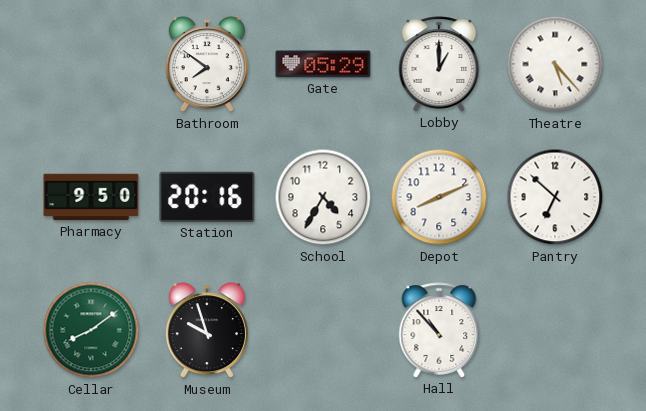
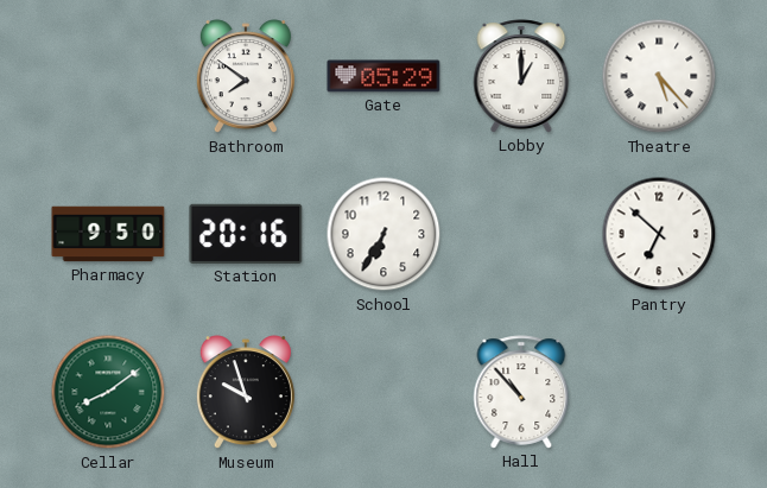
School: 4:35 -> 6:35 (383, 234)
Depot: 8:11 -> none (439, 197)
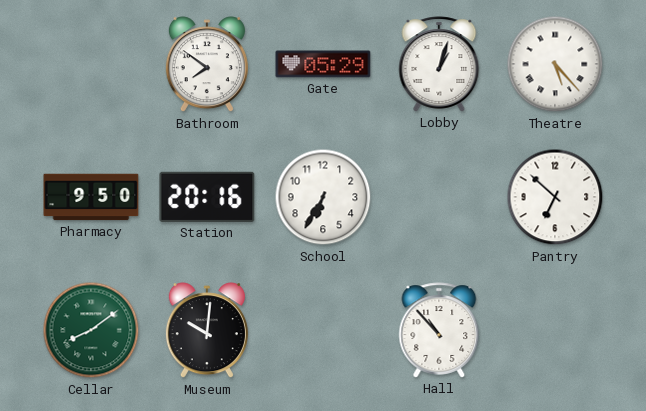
Lobby: 1:00 -> 1:03 (439, 64)
Museum: 9:57 -> 10:01 (207, 331)
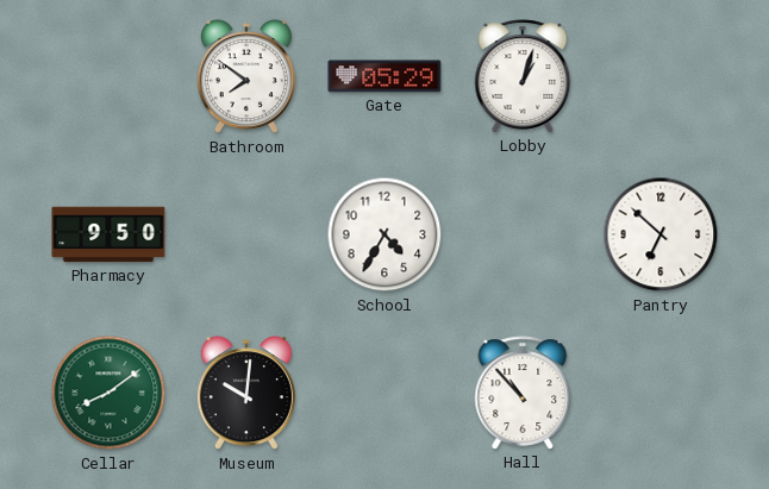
Theatre: 5:23 -> none (555, 64)
Station: 20:16 -> none (207, 197)
School: 6:35 -> 4:35 (384, 234)
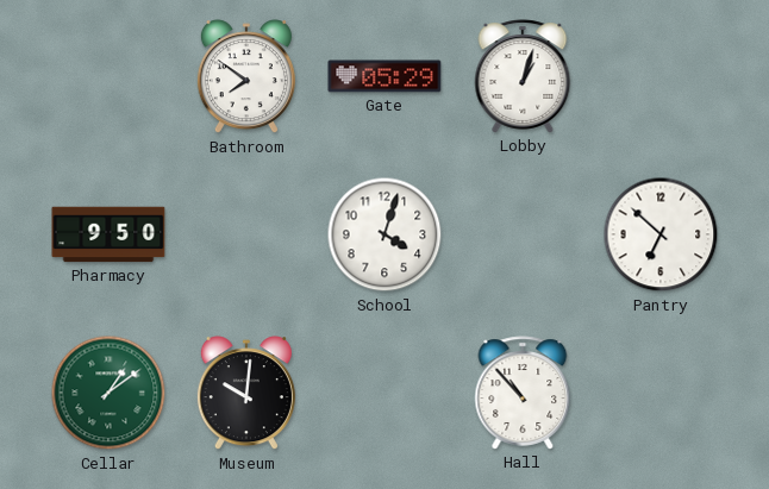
School: 4:35 -> 4:03 (384, 234)
Cellar: 8:09 -> 1:09 (108, 393)
